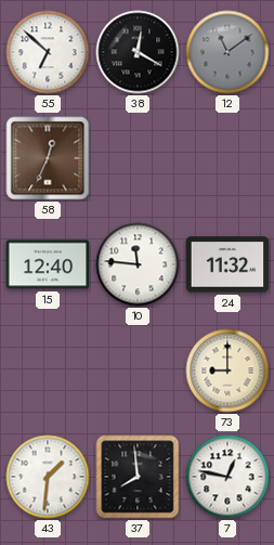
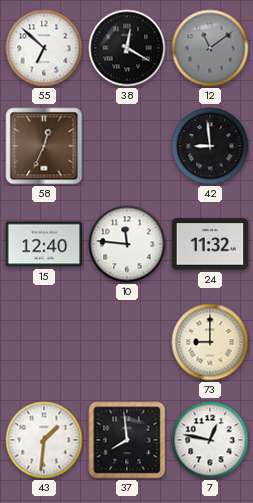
42: none -> 8:59 (210, 146)
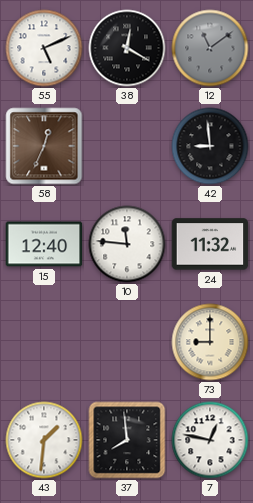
55: 6:52 -> 5:11 (44, 48)
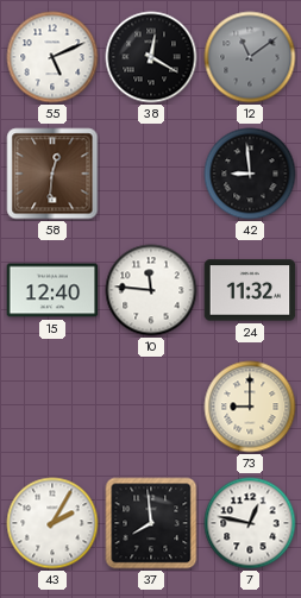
58: 12:34 -> 12:31 (52, 174)
43: 1:31 -> 2:05 (52, 523)
